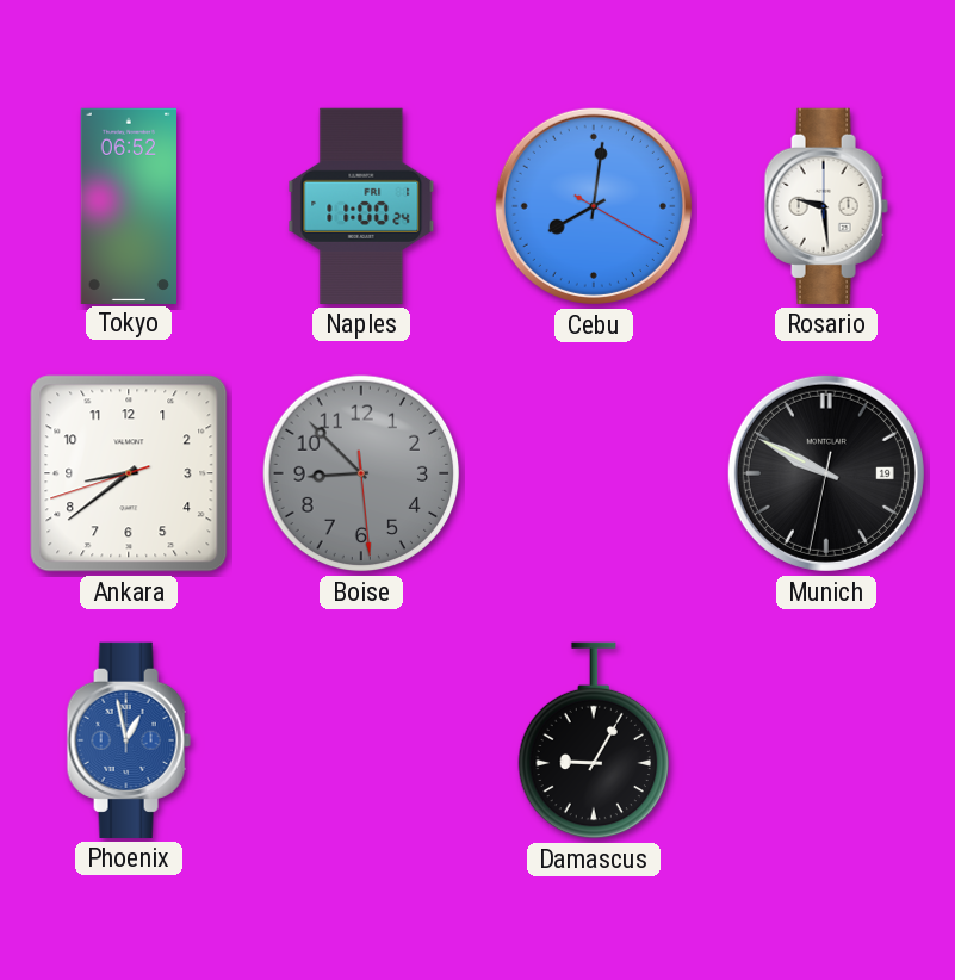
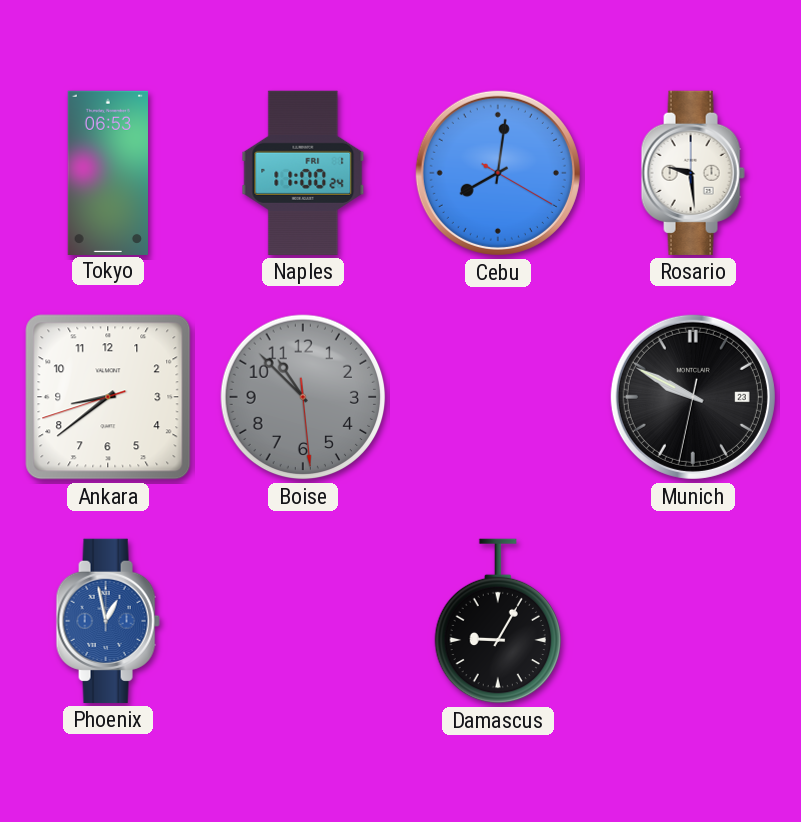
Tokyo: 06:52 -> 06:53 (107, 172)
Boise: 8:52 -> 10:52 (303, 397)
Munich date: 19 -> 23 (693, 397)
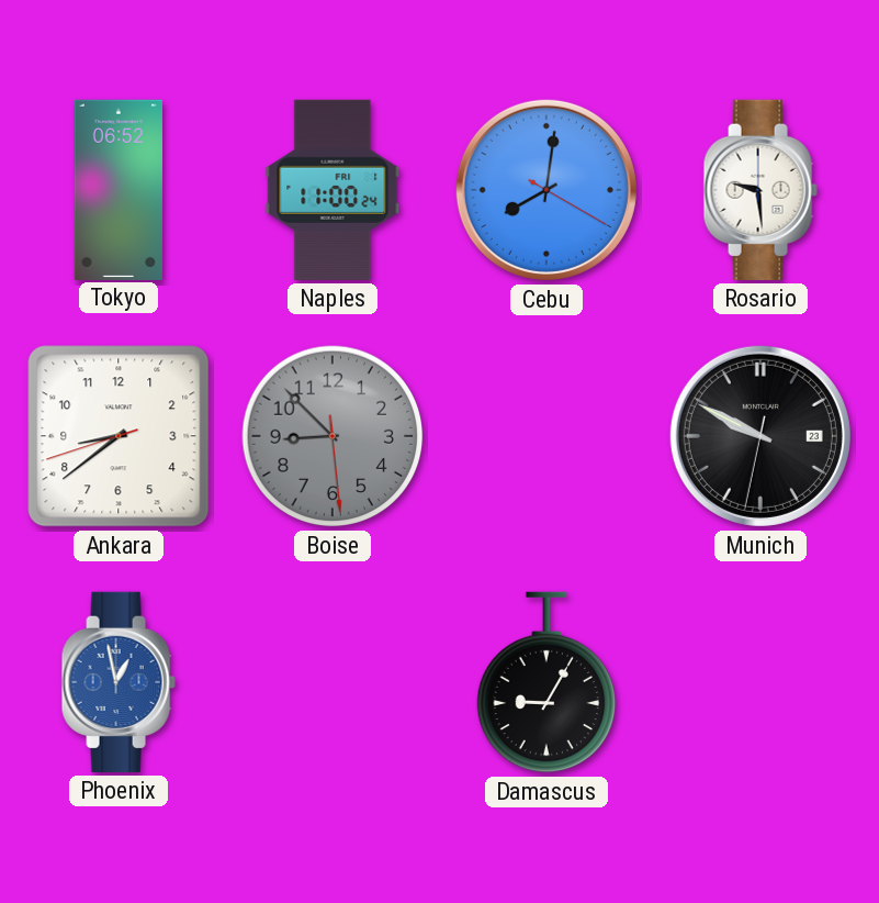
Tokyo: 06:53 -> 06:52 (117, 189)
Boise: 10:52 -> 8:52 (333, 436)
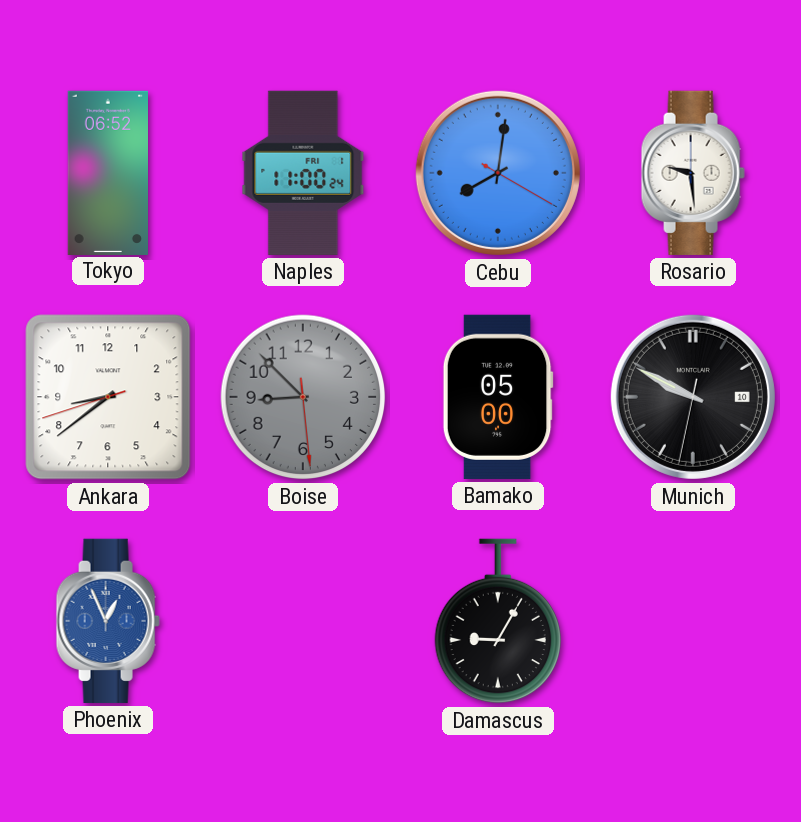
Bamako: none -> 05:00 (498, 397)
Munich date: 23 -> 10 (693, 397)
Phoenix: 12:58 -> 12:56 (108, 621)
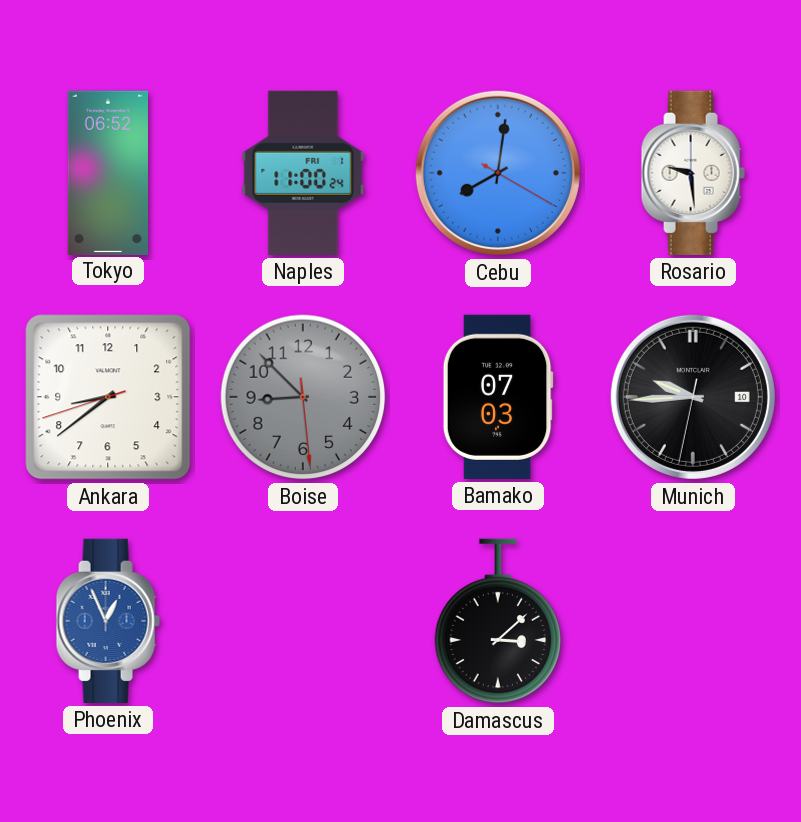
Bamako: 05:00 -> 07:03 (498, 397)
Munich: 9:49 -> 9:44 (693, 397)
Damascus: 9:05 -> 3:08 (497, 621)
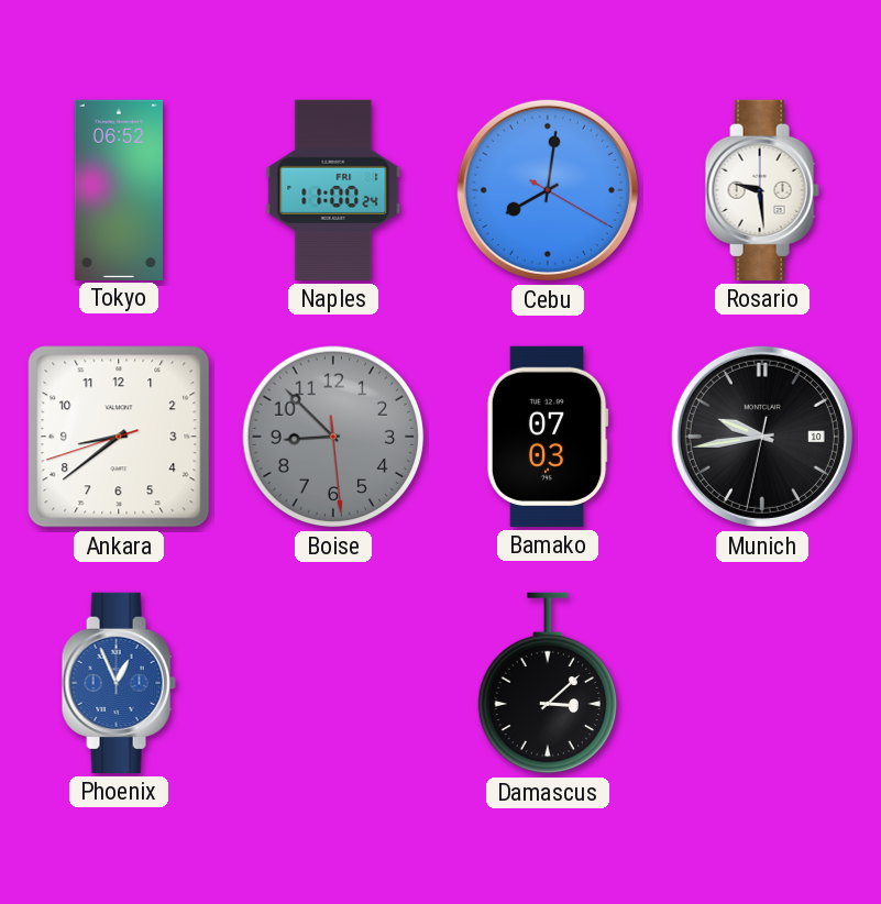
Munich: 9:44 -> 9:43 (762, 437)
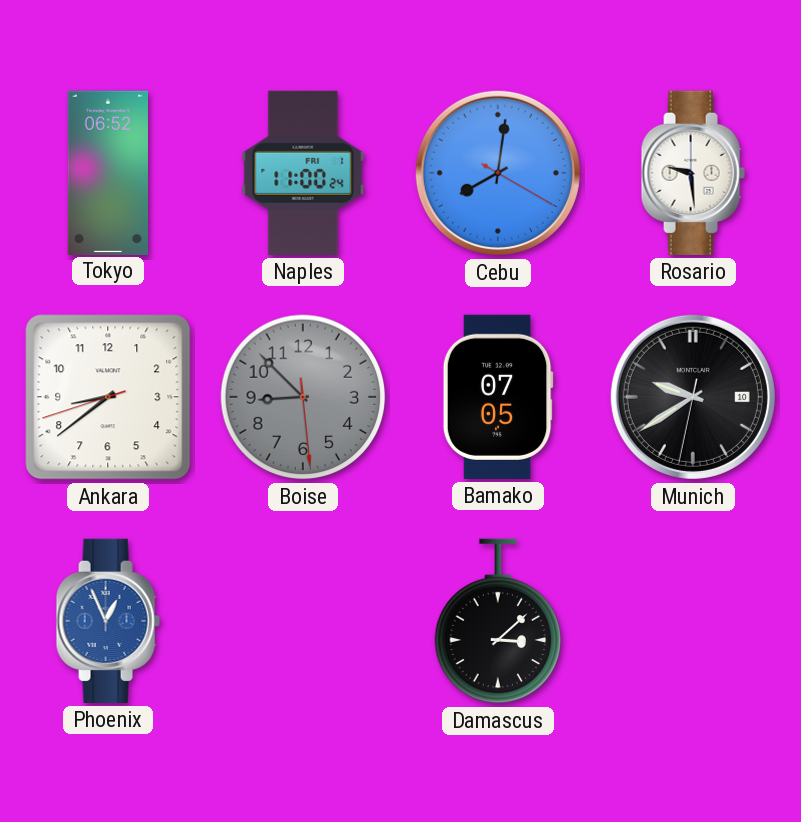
Bamako: 07:03 -> 07:05 (498, 397)
Munich: 9:43 -> 9:39 (693, 397)
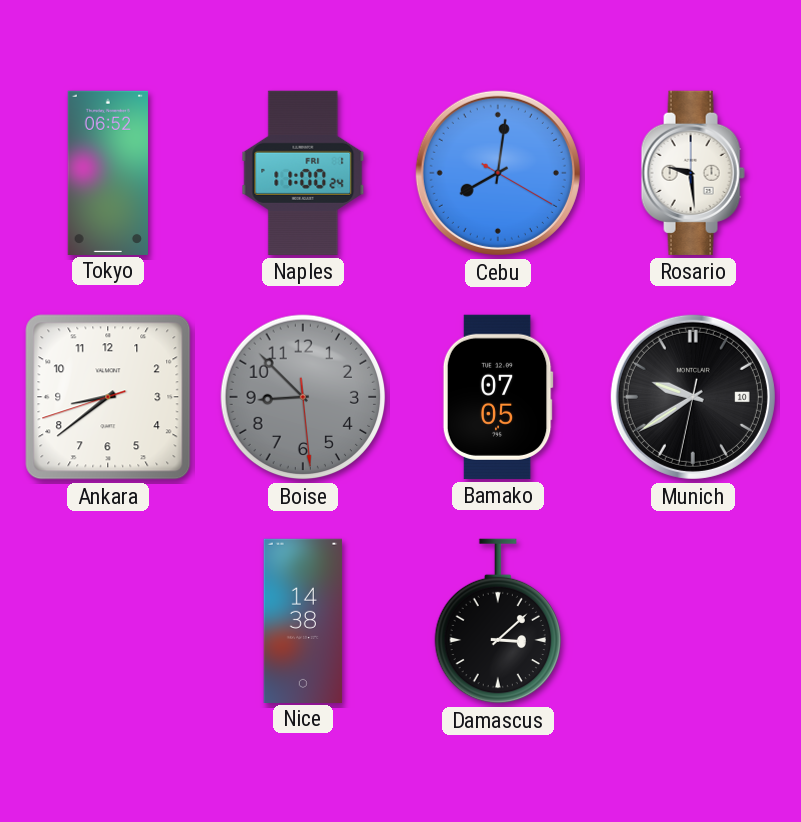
Phoenix: 12:56 -> none (108, 621)
Nice: none -> 14:38 (303, 620)
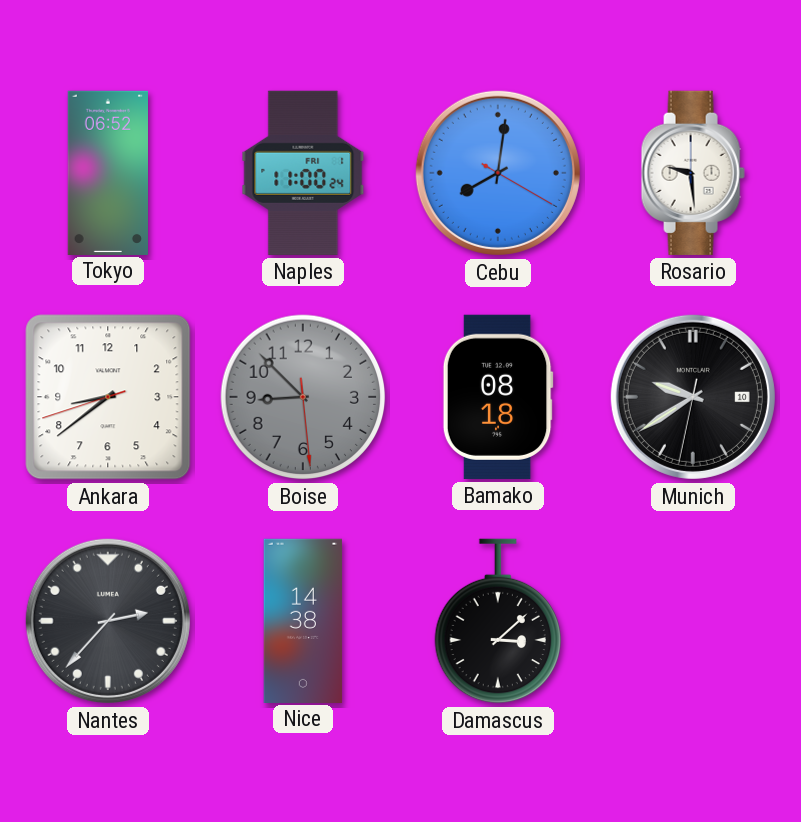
Bamako: 07:05 -> 08:18 (498, 397)
Nantes: none -> 2:37 (108, 621)
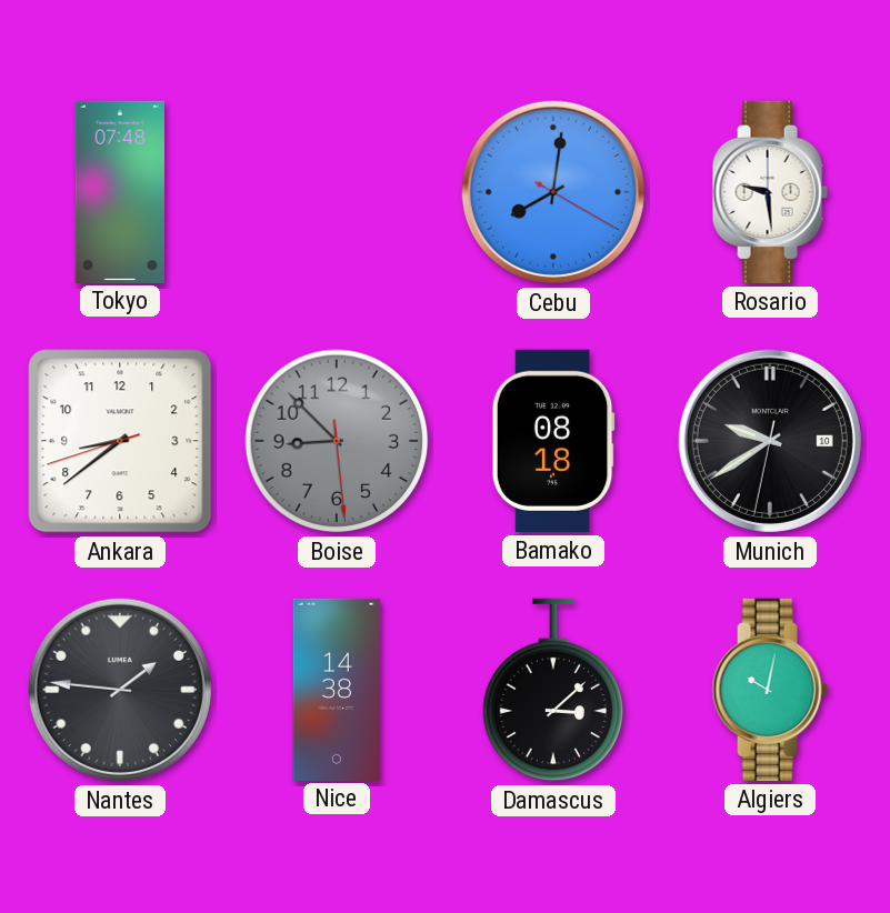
Tokyo: 06:52 -> 07:48 (119, 191)
Naples: 11:00 -> none (303, 173)
Nantes: 2:37 -> 1:46 (120, 690)
Algiers: none -> 10:02 (770, 690)
